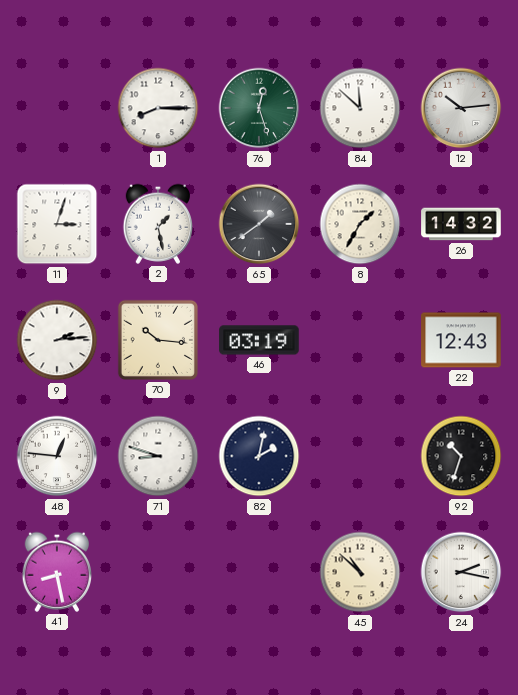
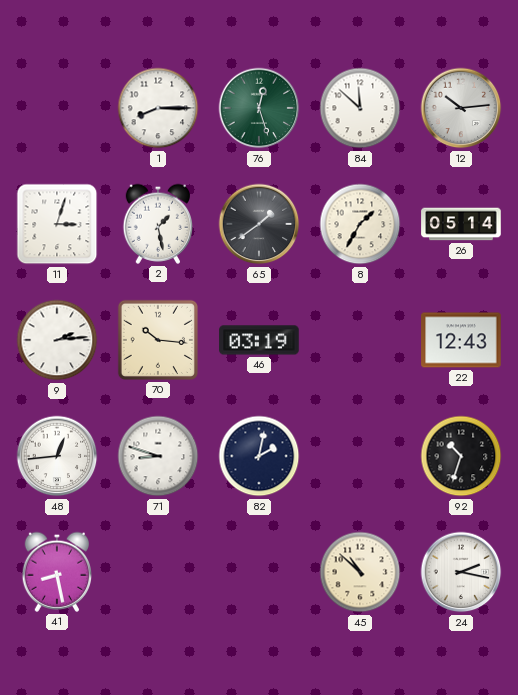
26: 14:32 -> 05:14 (461, 224)
48: 12:46 -> 12:44 (57, 456)
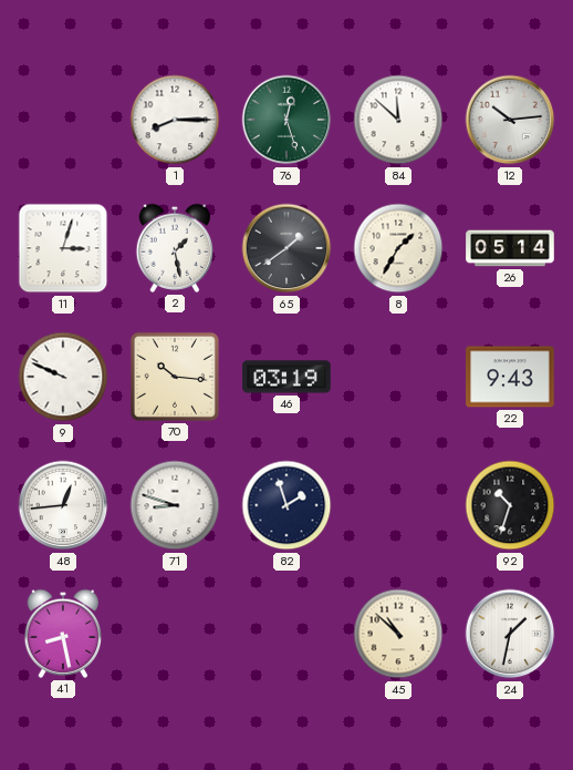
9: 2:14 -> 9:49 (63, 377)
22: 12:43 -> 9:43 (510, 377)
82: 2:02 -> 1:57 (286, 505)
24: 2:17 -> 1:32 (510, 634)
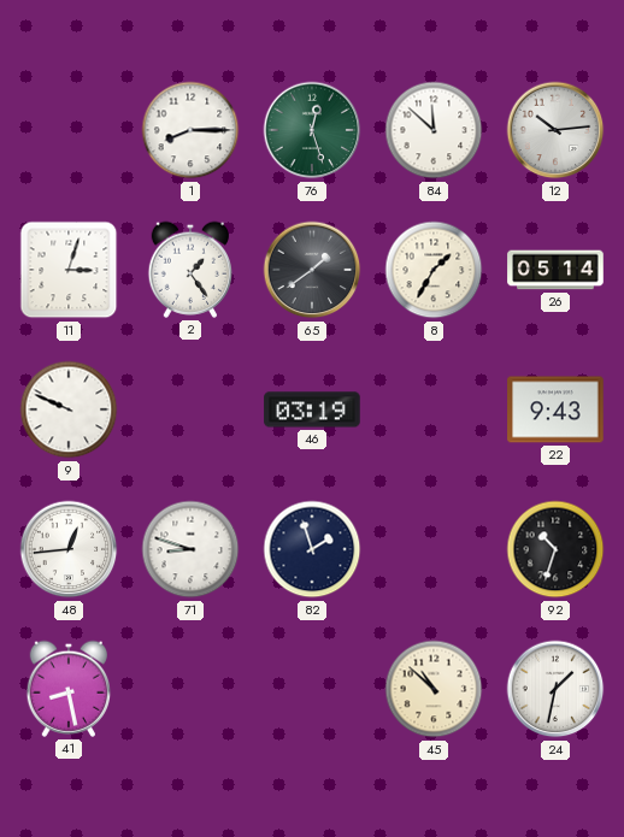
2: 1:28 -> 1:24 (189, 270)
70: 10:16 -> none (175, 377)
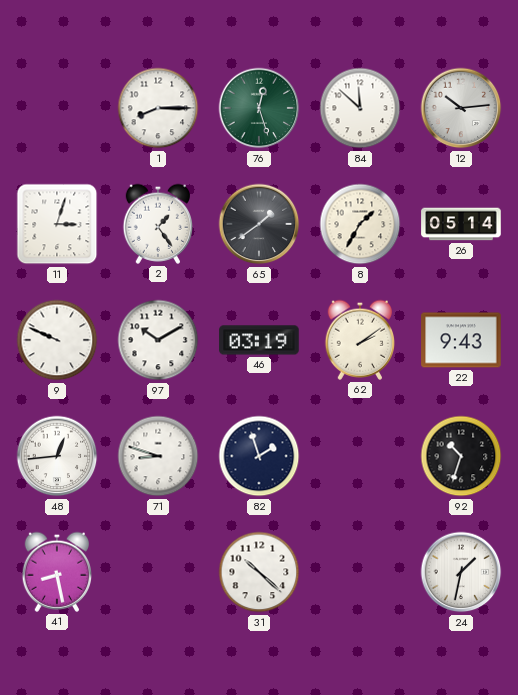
97: none -> 10:10 (158, 340)
62: none -> 2:09 (359, 340)
31: none -> 10:22 (259, 572)
45: 10:52 -> none (434, 689)
